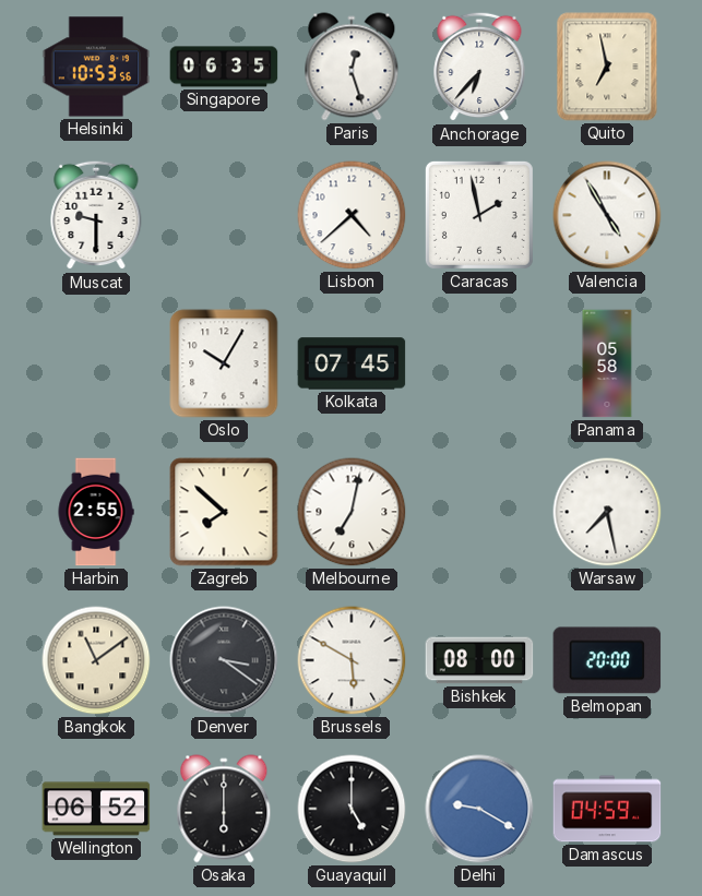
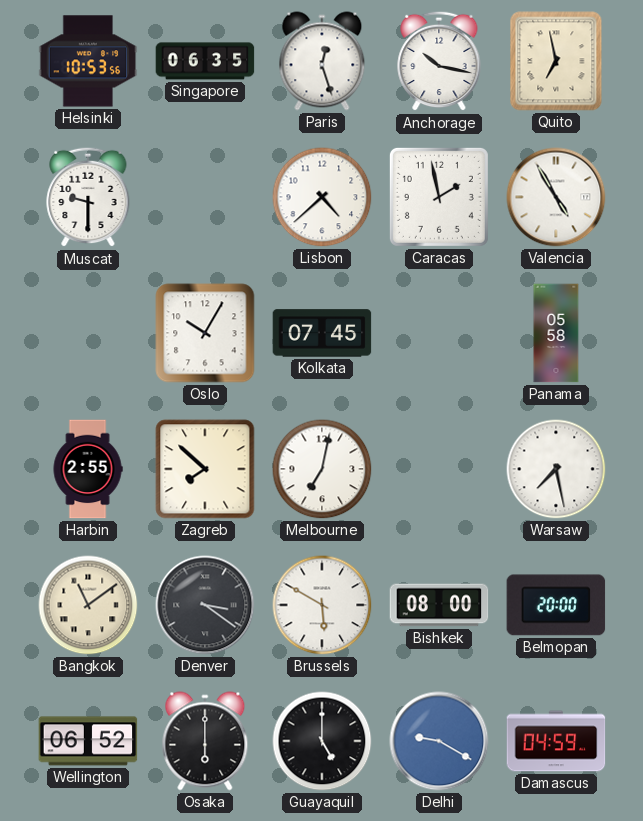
Anchorage: 6:37 -> 10:17 (439, 61)
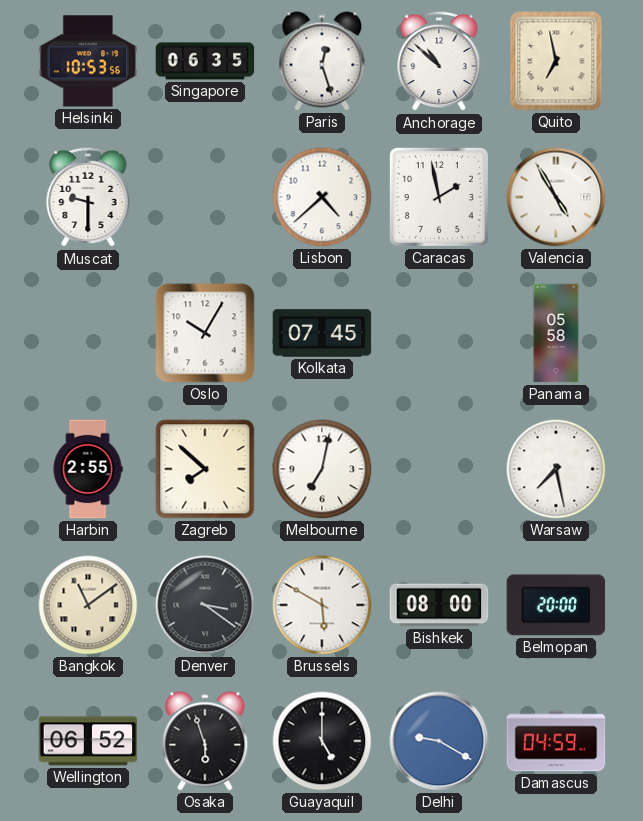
Anchorage: 10:17 -> 10:52 (439, 61)
Osaka: 6:00 -> 5:57 (205, 741)
